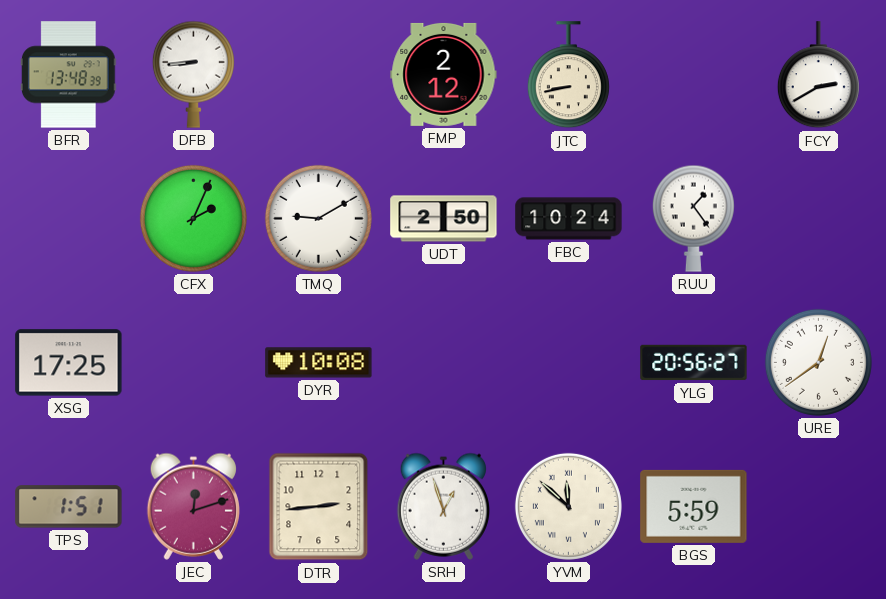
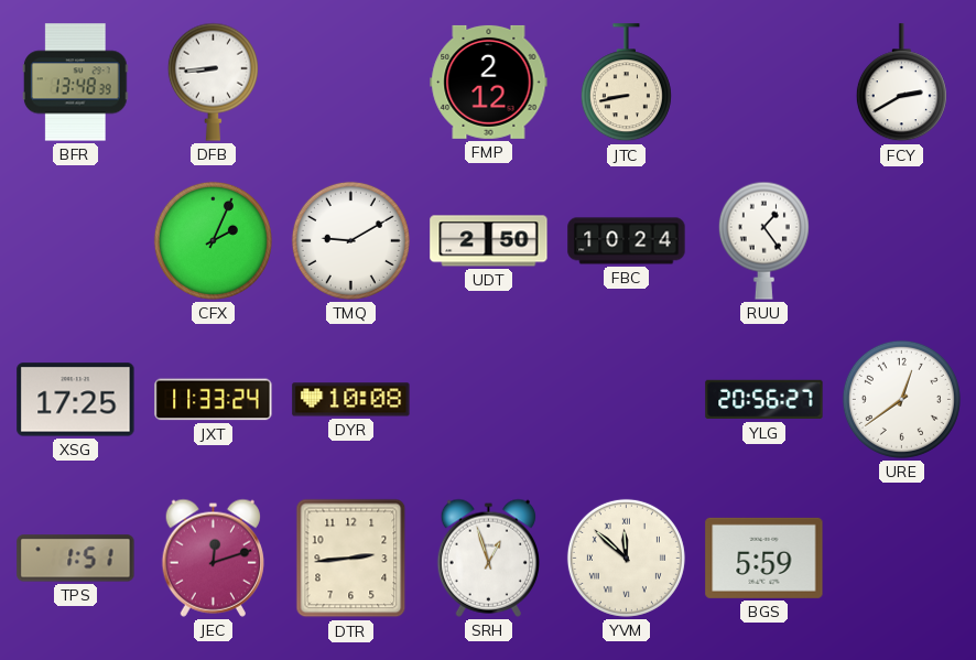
JXT: none -> 11:33 (214, 400)
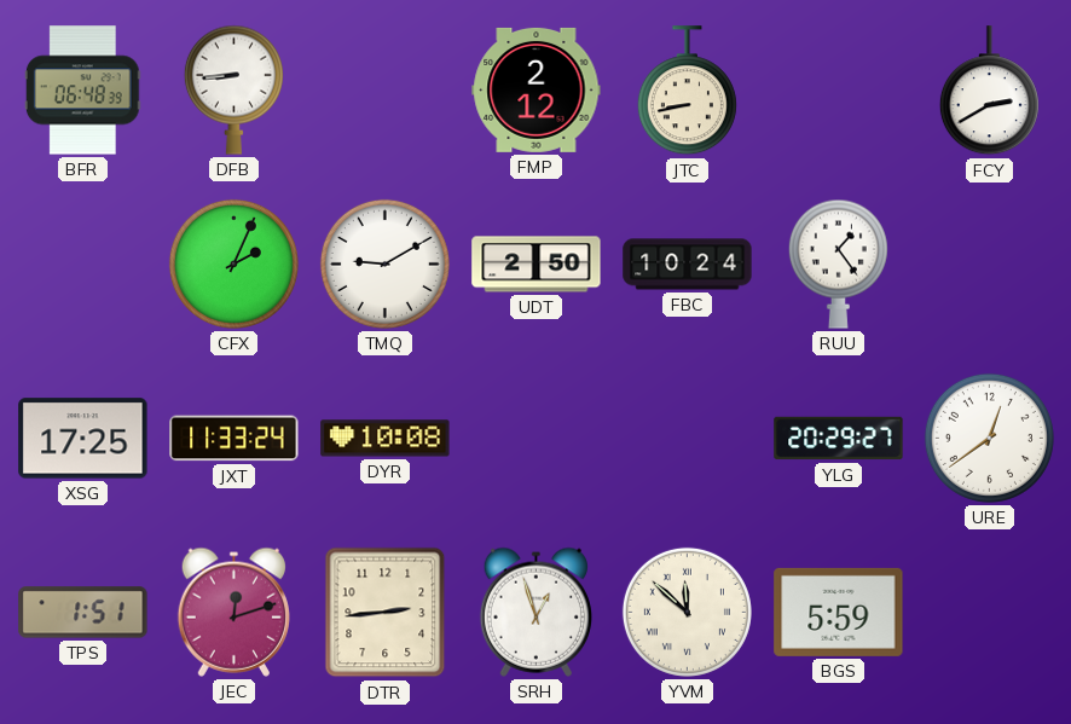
BFR: 13:48 -> 06:48 (82, 91)
YLG: 20:56 -> 20:29 (839, 439)
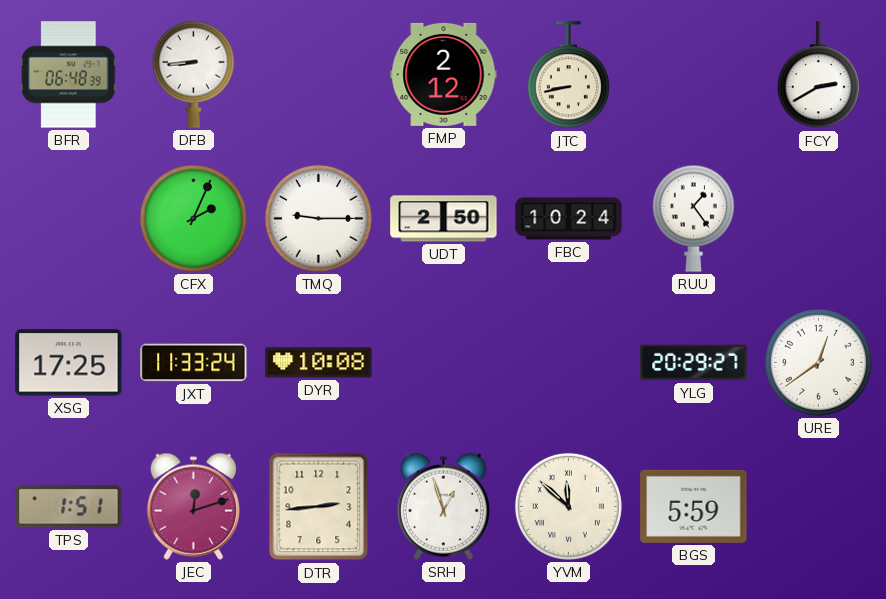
TMQ: 9:10 -> 9:15 (318, 218)
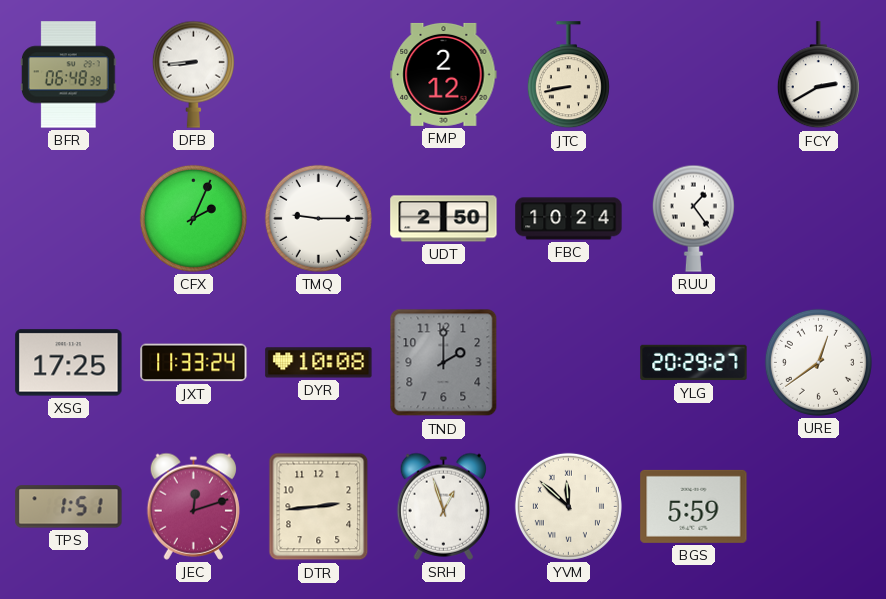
TND: none -> 2:00 (444, 363)
